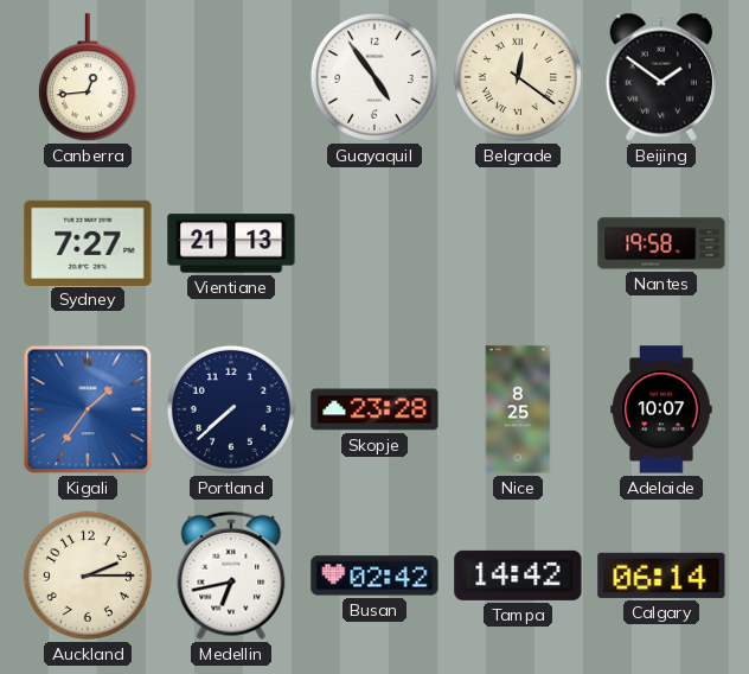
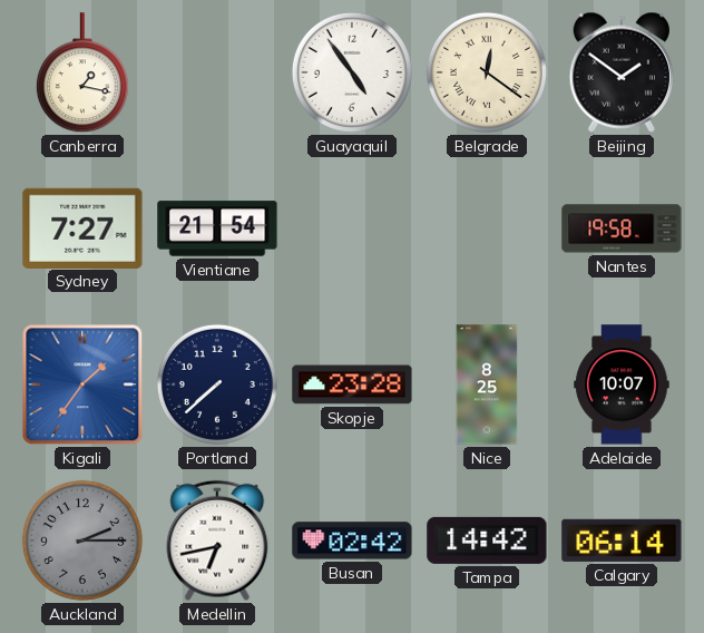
Canberra: 12:44 -> 1:17 (82, 74)
Vientiane: 21:13 -> 21:54 (217, 228)
Auckland dial: cream -> grey (82, 541)
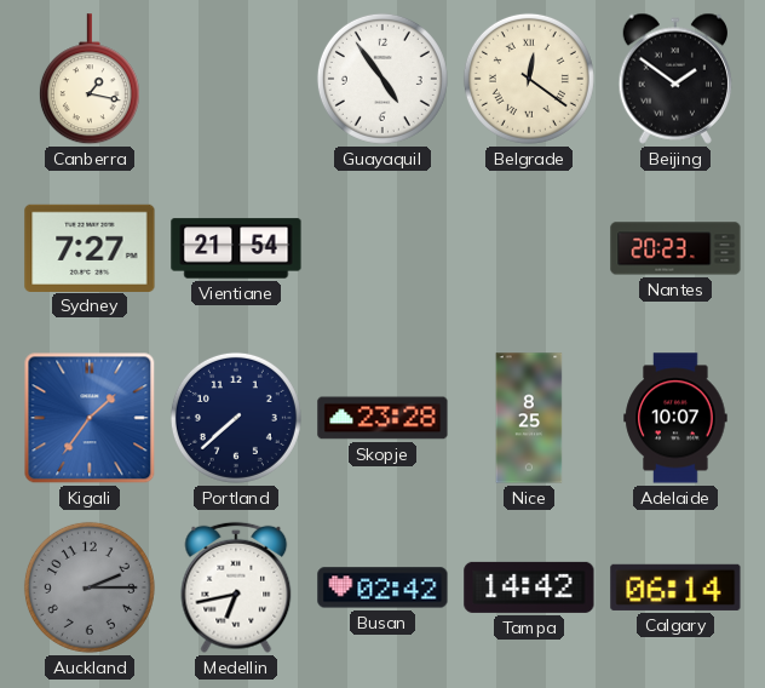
Nantes: 19:58 -> 20:23 (675, 248)
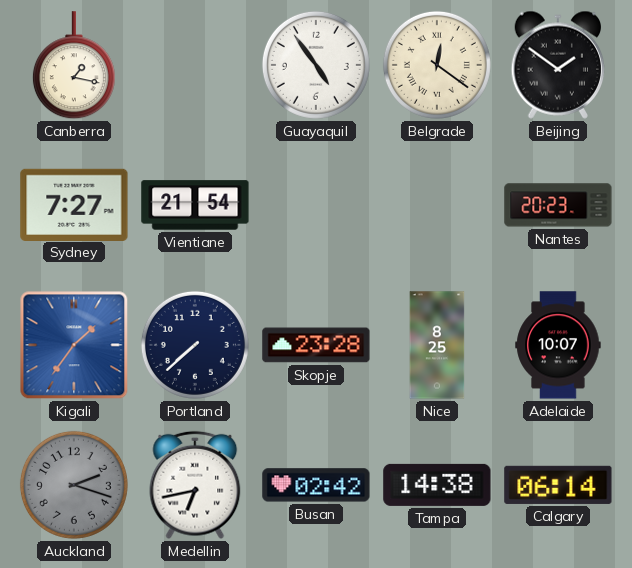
Auckland: 2:15 -> 2:18 (74, 485)
Tampa: 14:42 -> 14:38 (437, 485)
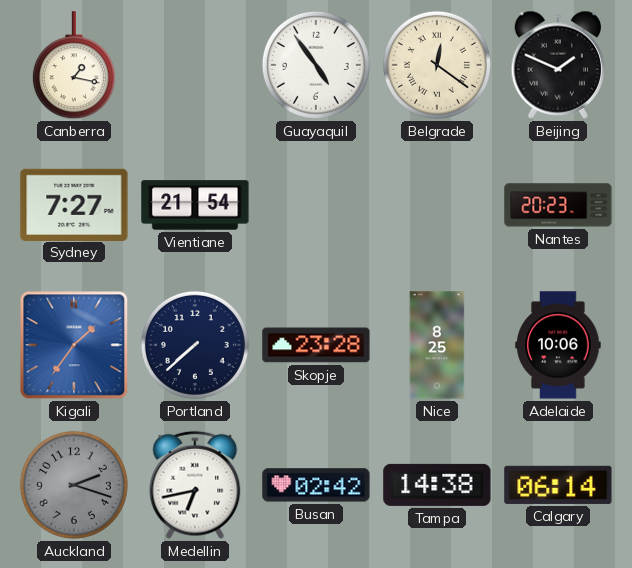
Beijing: 1:51 -> 1:49 (558, 65)
Adelaide: 10:07 -> 10:06 (558, 345)
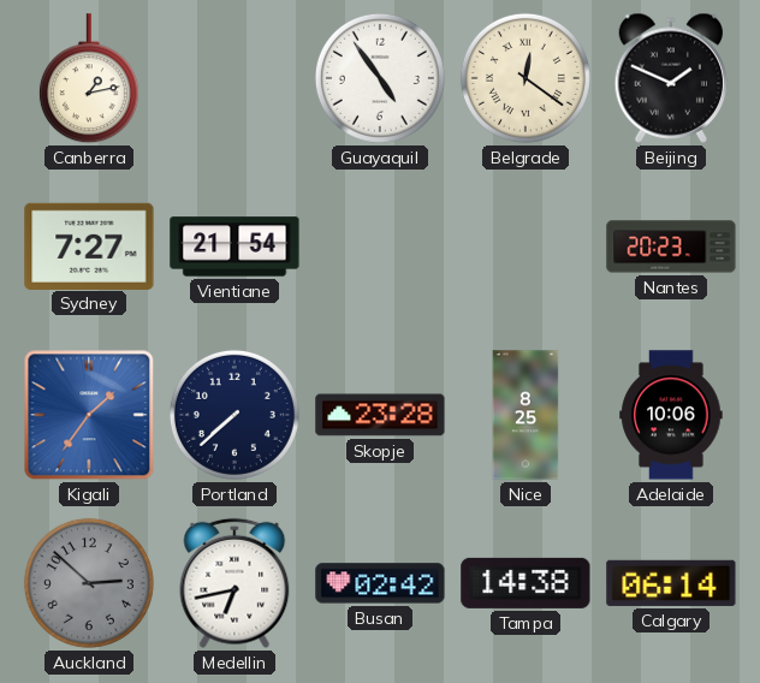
Canberra: 1:17 -> 1:13 (89, 79)
Auckland: 2:18 -> 2:52 (89, 583)
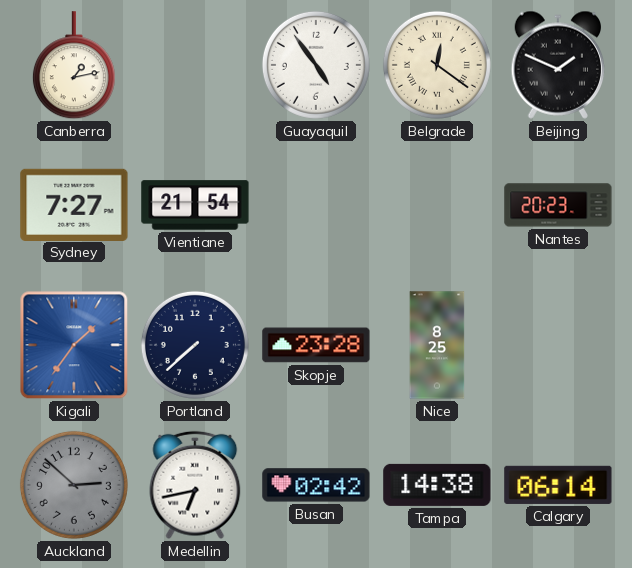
Adelaide: 10:06 -> none (671, 415)
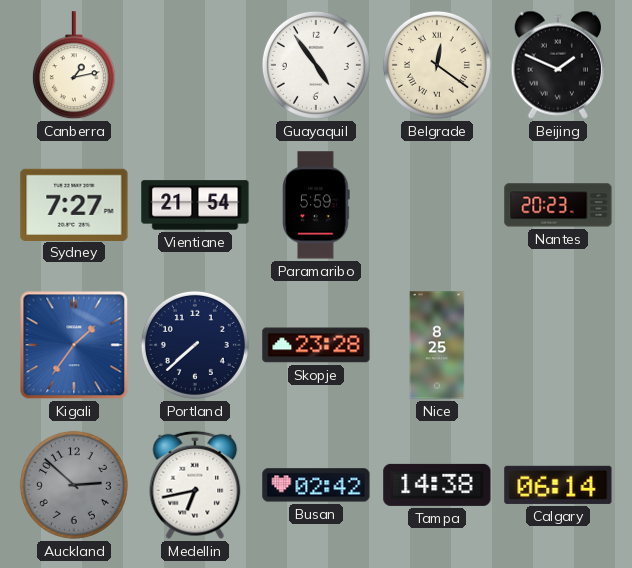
Paramaribo: none -> 5:59 (316, 205)
